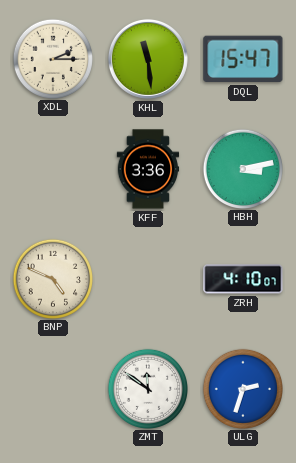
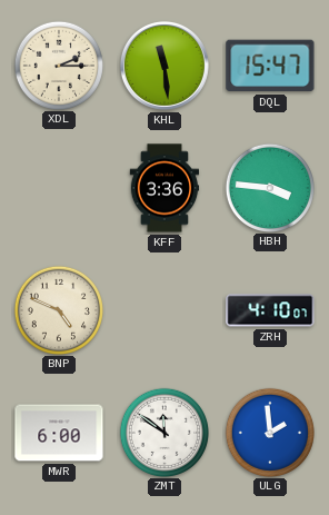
HBH: 3:13 -> 3:46 (269, 187)
MWR: none -> 6:00 (59, 433)
ULG: 2:33 -> 1:59 (269, 432)
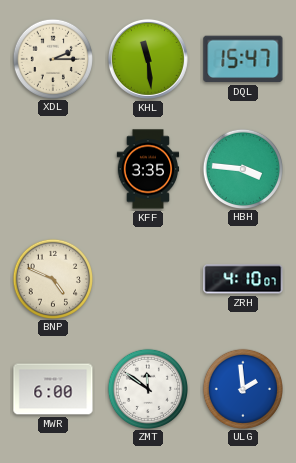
KFF: 3:36 -> 3:35 (148, 169)
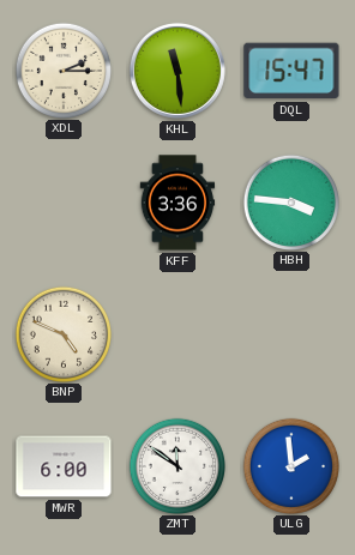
KFF: 3:35 -> 3:36 (177, 203)
ZRH: 4:10 -> none (243, 279)
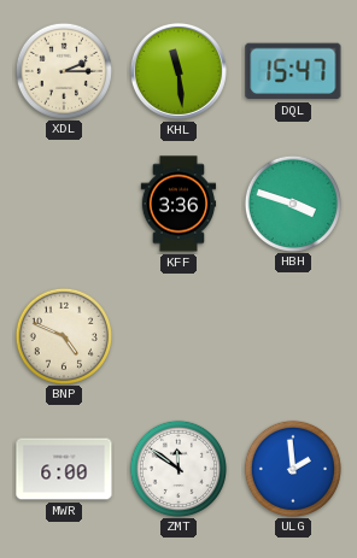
HBH: 3:46 -> 3:48 (292, 202)
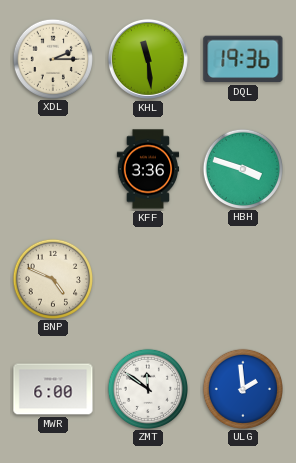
DQL: 15:47 -> 19:36 (243, 59)
